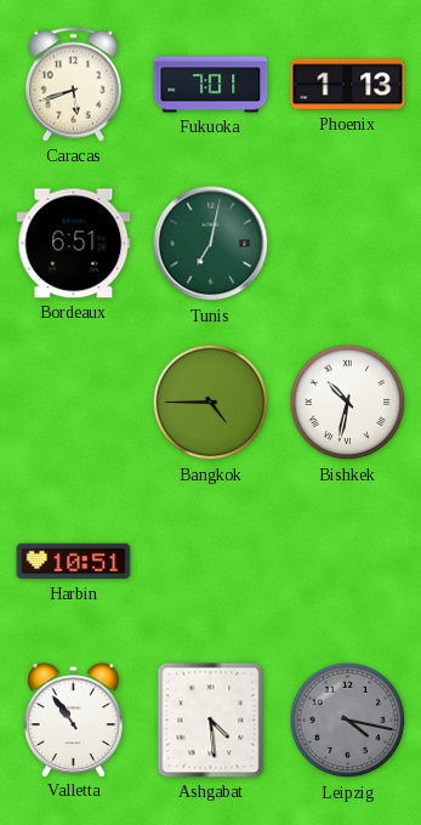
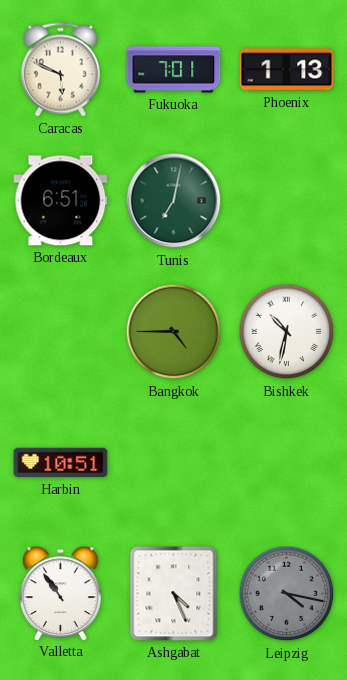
Caracas: 5:42 -> 5:49 (60, 70)
Ashgabat: 4:29 -> 4:26 (174, 594)
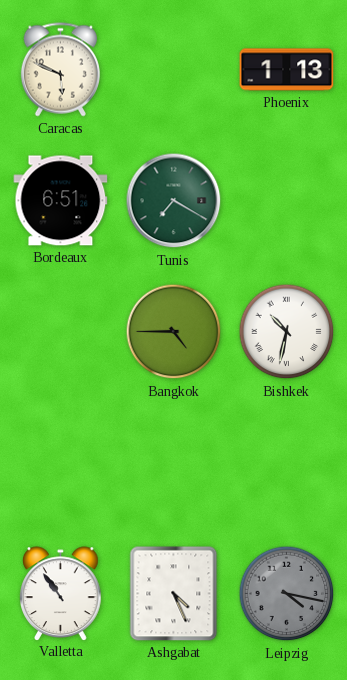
Fukuoka: 7:01 -> none (174, 70)
Tunis: 7:02 -> 7:20 (174, 201)
Harbin: 10:51 -> none (61, 463)
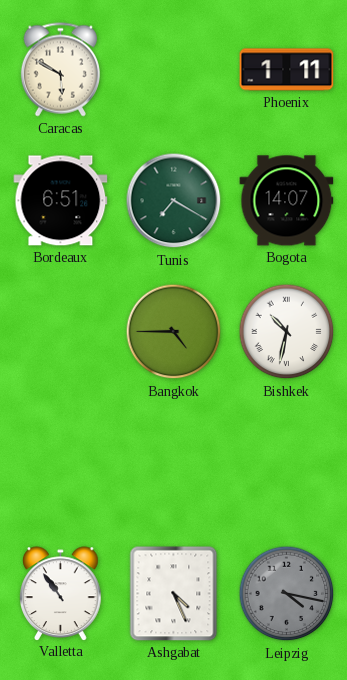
Caracas: 5:49 -> 5:50 (60, 70)
Phoenix: 1:13 -> 1:11 (287, 70)
Bogota: none -> 14:07 (287, 201)
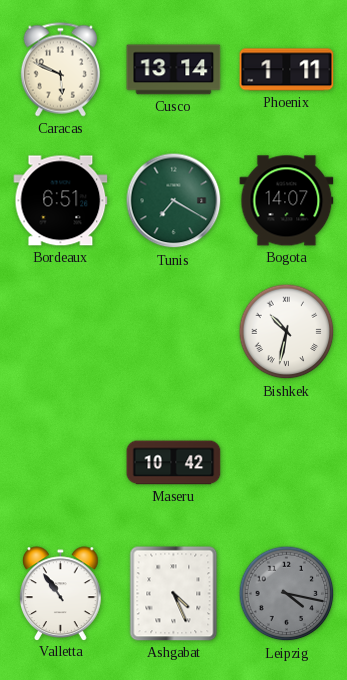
Caracas: 5:50 -> 5:49 (60, 70)
Cusco: none -> 13:14 (174, 70)
Bangkok: 4:45 -> none (174, 332)
Maseru: none -> 10:42 (174, 463)
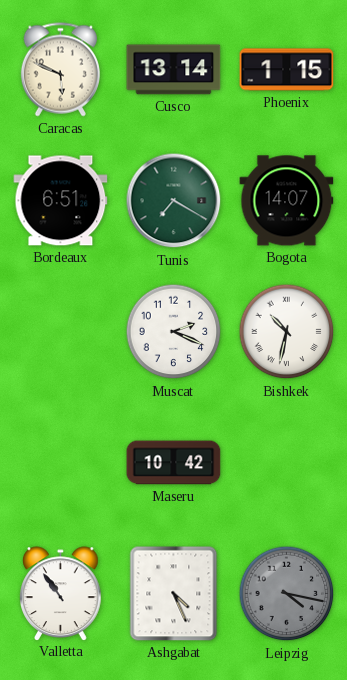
Phoenix: 1:11 -> 1:15 (287, 70)
Muscat: none -> 2:19 (174, 332)
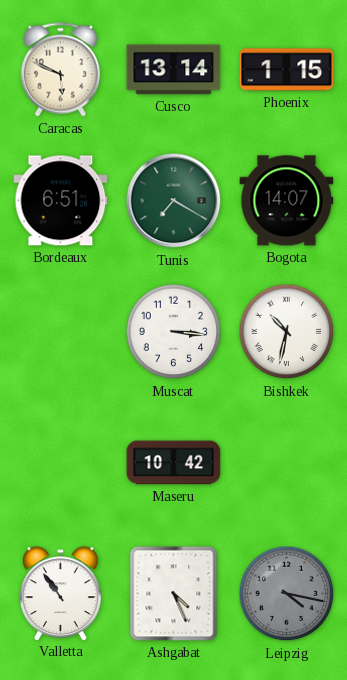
Muscat: 2:19 -> 3:16 (174, 332)
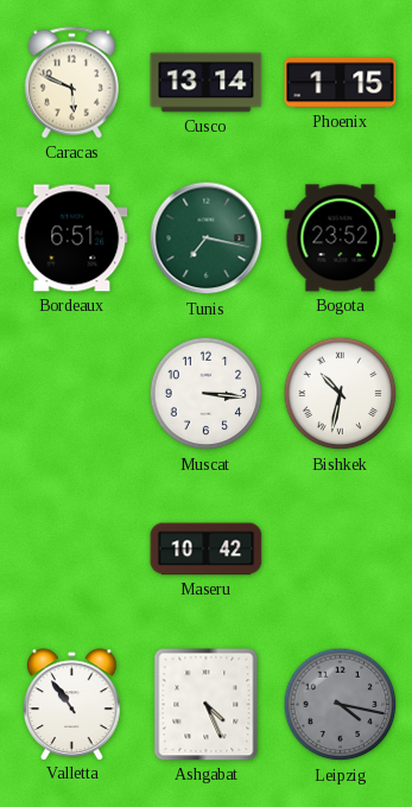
Tunis: 7:20 -> 7:17 (207, 239)
Bogota: 14:07 -> 23:52 (341, 239)
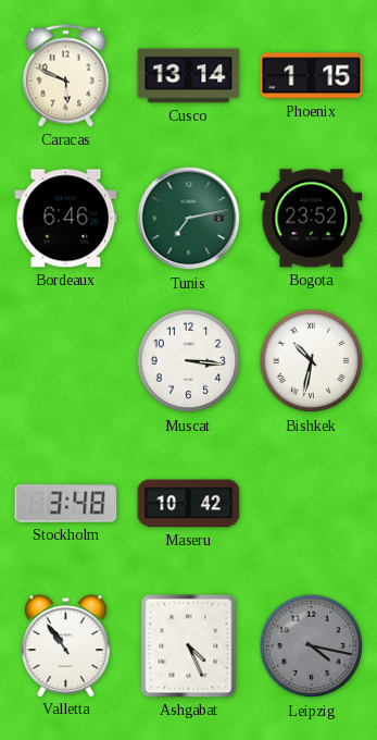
Bordeaux: 6:51 -> 6:46 (66, 219)
Tunis: 7:17 -> 7:13 (189, 219)
Stockholm: none -> 3:48 (66, 504)
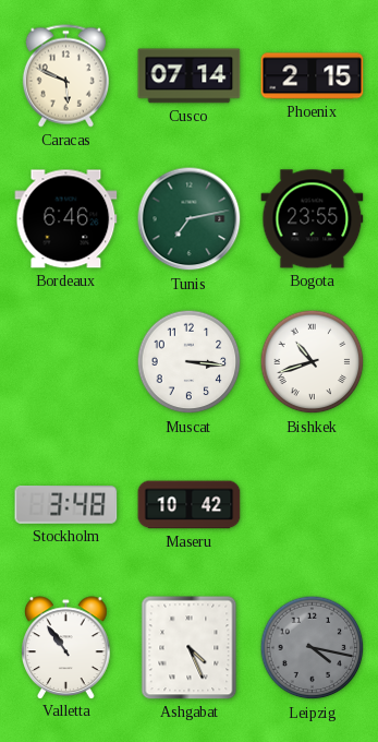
Cusco: 13:14 -> 07:14 (190, 76)
Phoenix: 1:15 -> 2:15 (313, 76)
Bogota: 23:52 -> 23:55 (313, 219)
Bishkek: 10:32 -> 10:42 (313, 362)
